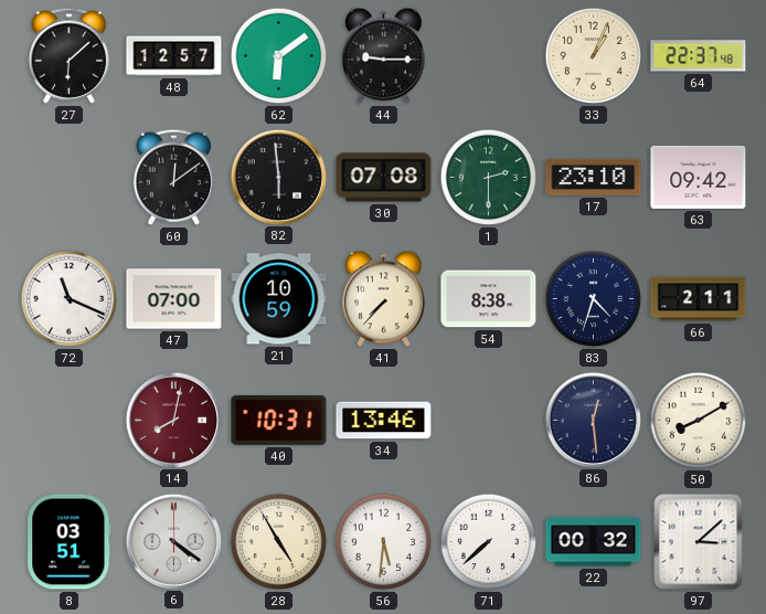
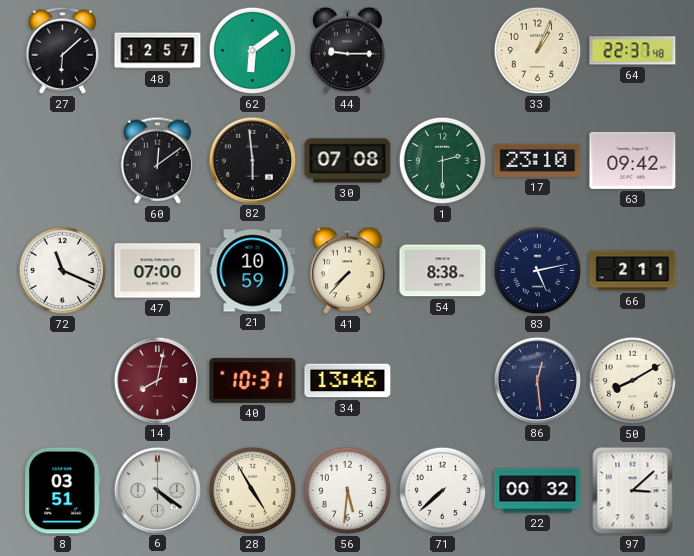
83: 4:33 -> 5:13 (538, 271)
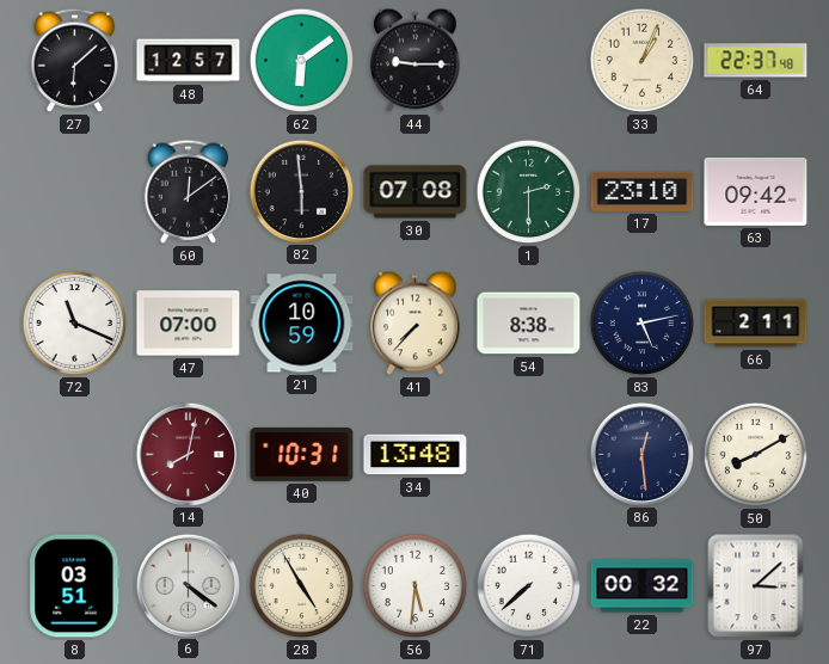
34: 13:46 -> 13:48 (416, 455)
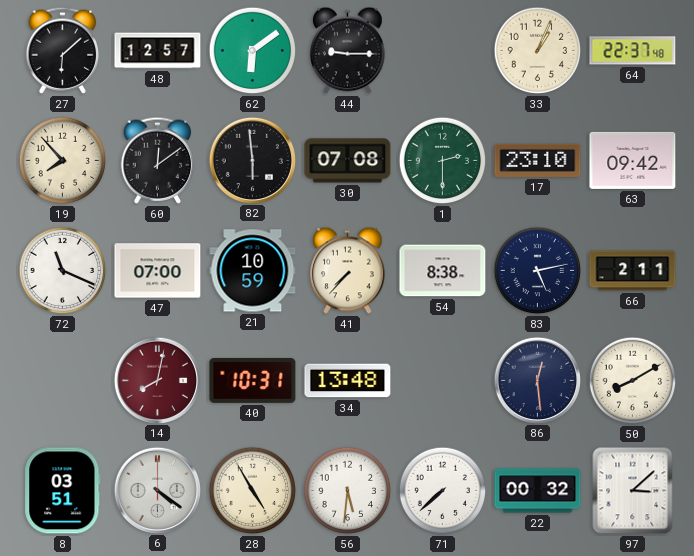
19: none -> 7:53 (63, 161)
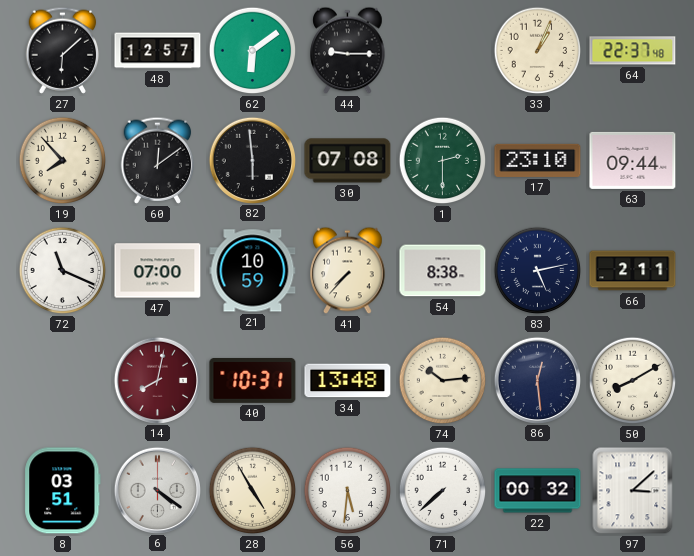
63: 09:42 -> 09:44 (633, 160)
74: none -> 10:14 (443, 381)
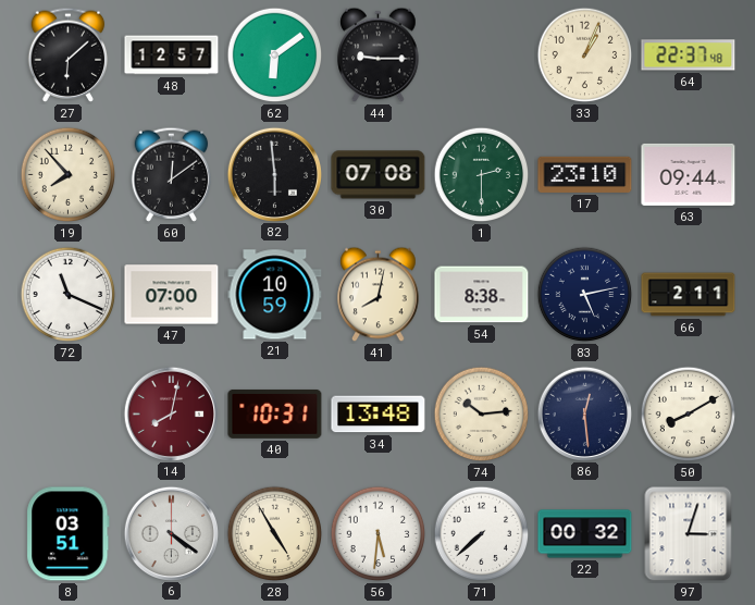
41: 7:37 -> 8:02 (379, 295)
97: 3:08 -> 3:03 (689, 534)
